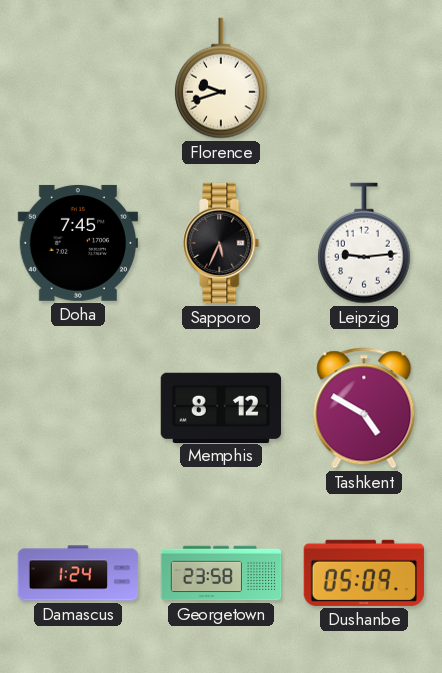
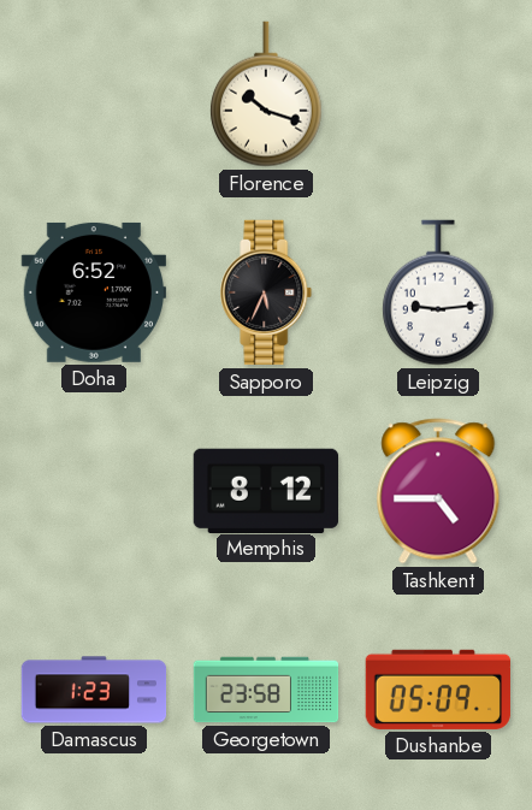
Florence: 9:42 -> 10:18 (266, 94)
Doha: 7:45 -> 6:52 (93, 292)
Tashkent: 4:50 -> 4:45 (438, 491)
Damascus: 1:24 -> 1:23 (94, 690)
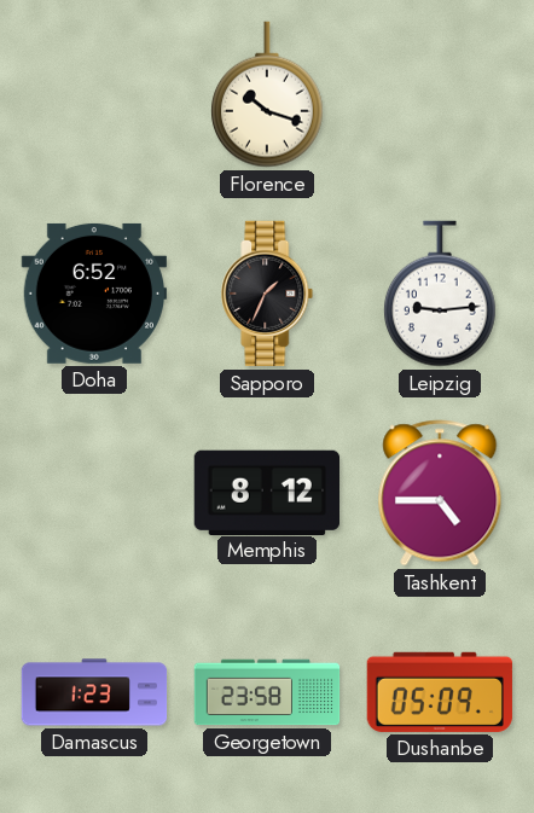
Sapporo: 5:34 -> 1:34 (267, 294)
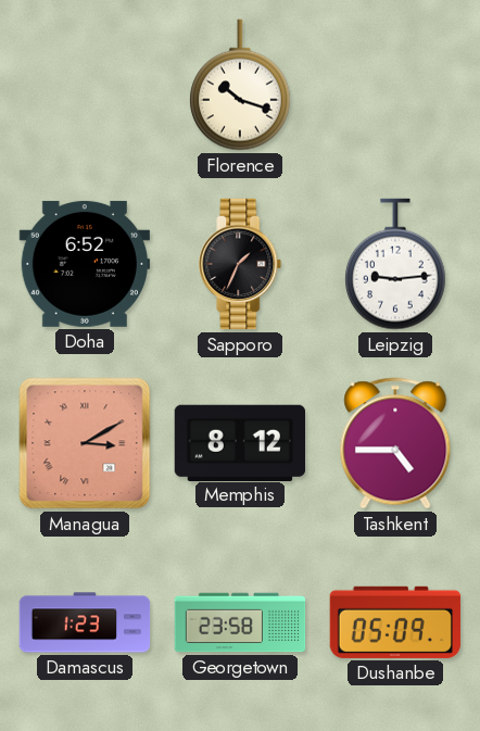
Managua: none -> 3:10 (85, 443)
